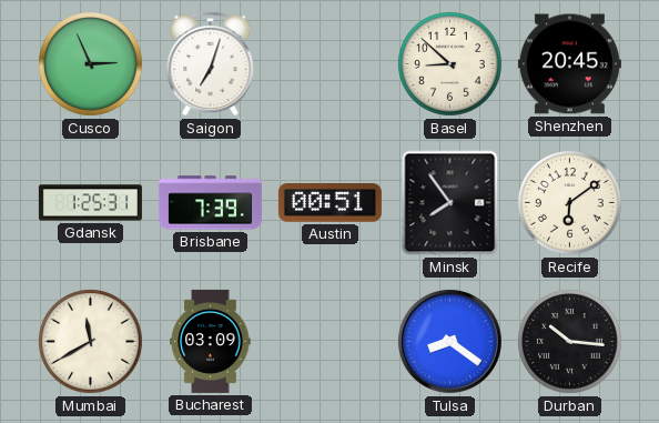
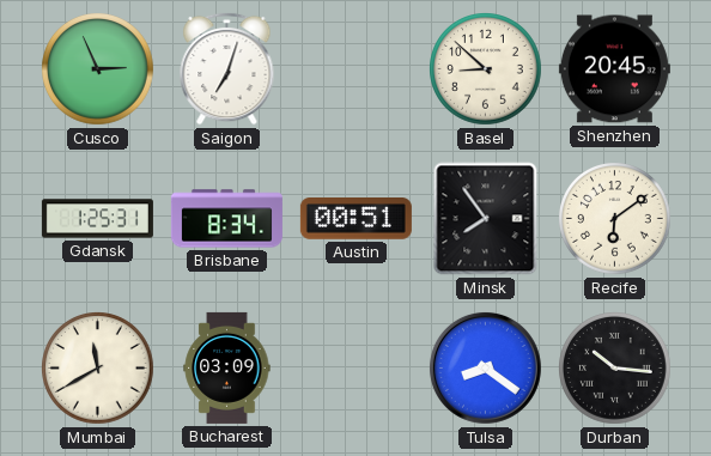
Brisbane: 7:39 -> 8:34 (226, 219)
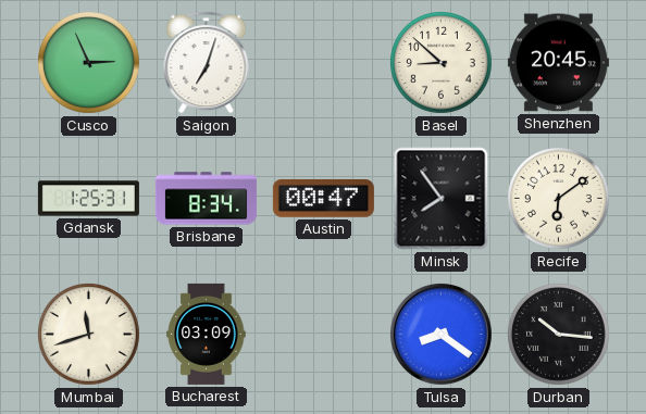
Austin: 00:51 -> 00:47 (323, 199)
Mumbai: 11:40 -> 11:42 (89, 335)
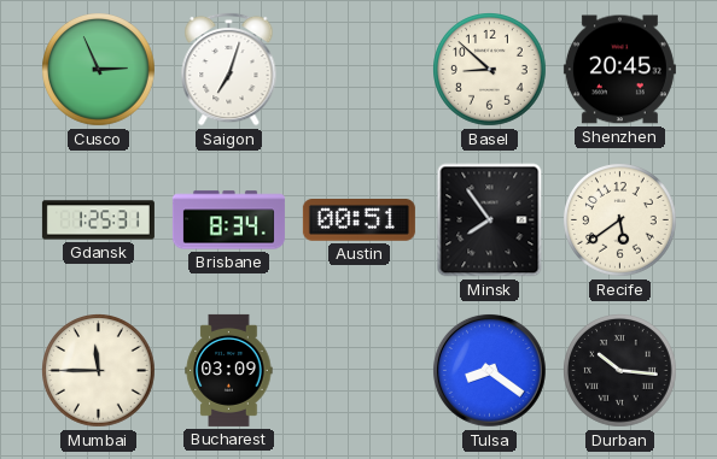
Austin: 00:47 -> 00:51 (358, 220)
Recife: 6:09 -> 5:39 (620, 220)
Mumbai: 11:42 -> 11:45 (99, 371)
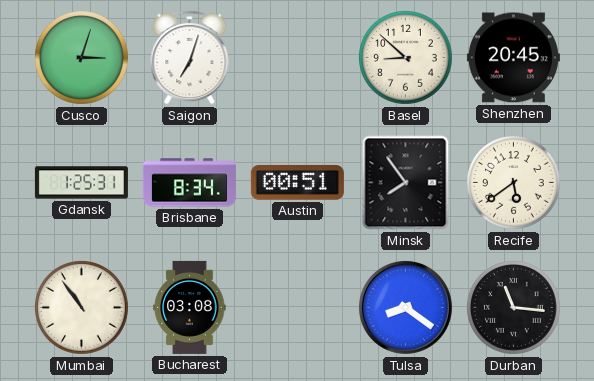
Cusco: 2:56 -> 3:03 (82, 58)
Mumbai: 11:45 -> 10:54 (82, 308)
Bucharest: 03:09 -> 03:08 (190, 307)
Durban: 10:16 -> 11:16 (514, 308)
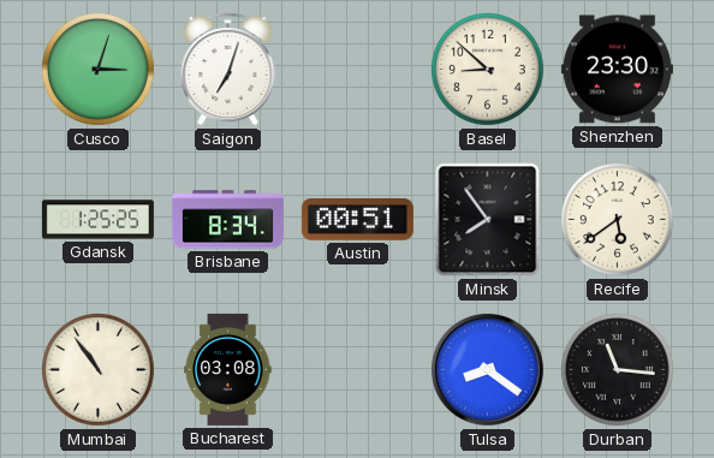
Shenzhen: 20:45 -> 23:30 (617, 70)
Gdansk: 1:25:31 -> 1:25:25 (97, 220)
